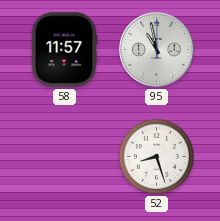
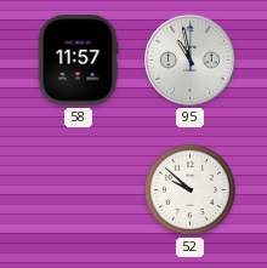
52: 8:27 -> 9:52 (189, 189)
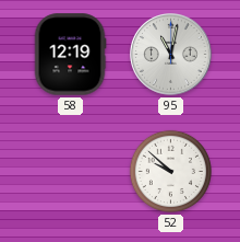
58: 11:57 -> 12:19 (70, 55)
95: 10:58 -> 11:02 (171, 55)
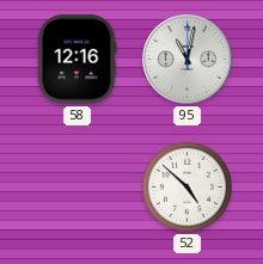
58: 12:19 -> 12:16 (77, 60)
52: 9:52 -> 4:52 (186, 186)
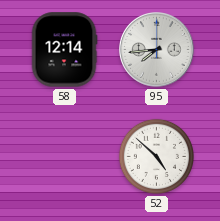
58: 12:16 -> 12:14 (64, 50)
95: 11:02 -> 7:44 (157, 50)
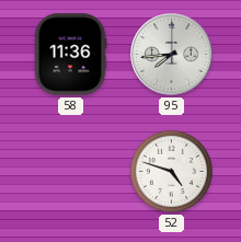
58: 12:14 -> 11:36 (70, 55)
52: 4:52 -> 4:48 (171, 171)
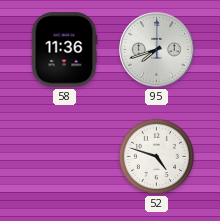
95: 7:44 -> 7:42 (157, 50)
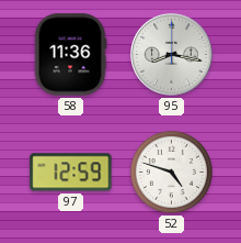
95: 7:42 -> 8:17 (172, 55)
97: none -> 12:59 (71, 173)
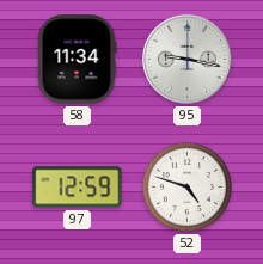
58: 11:36 -> 11:34 (77, 60)
95: 8:17 -> 9:17 (188, 60)
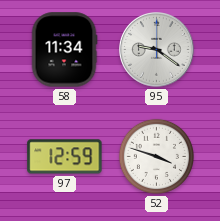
95: 9:17 -> 9:21 (157, 50)
52: 4:48 -> 3:48 (156, 156)
